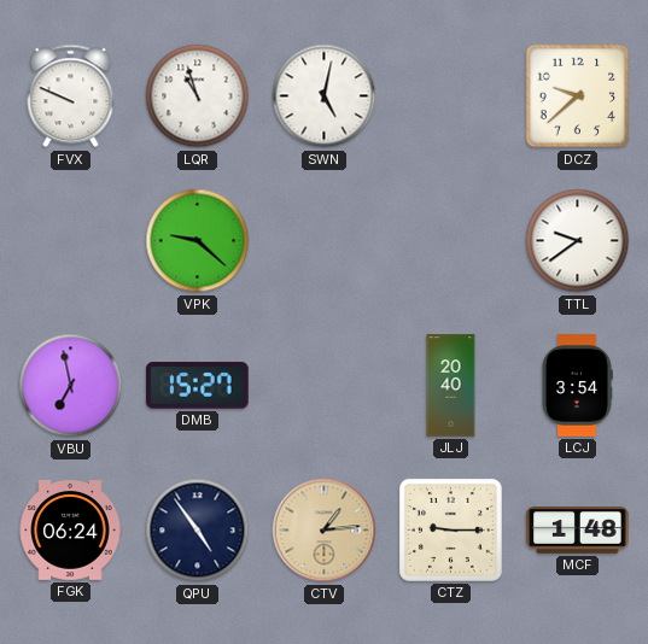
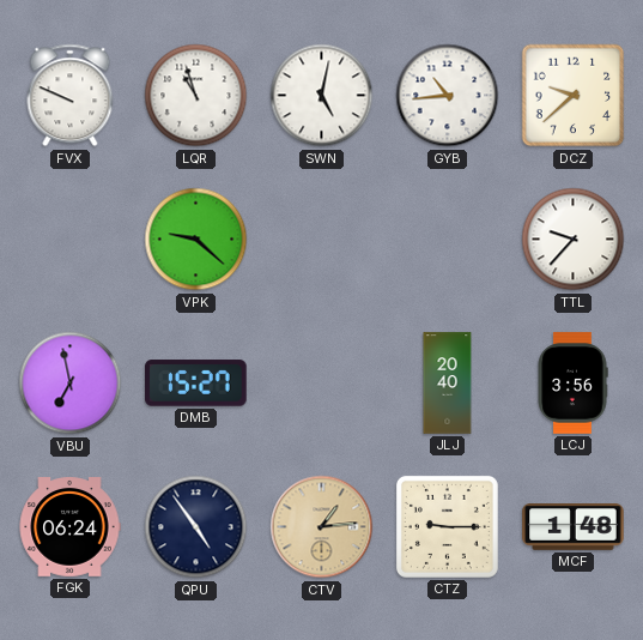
GYB: none -> 10:44 (448, 96)
TTL: 9:39 -> 9:37 (574, 240)
LCJ: 3:54 -> 3:56 (572, 384)
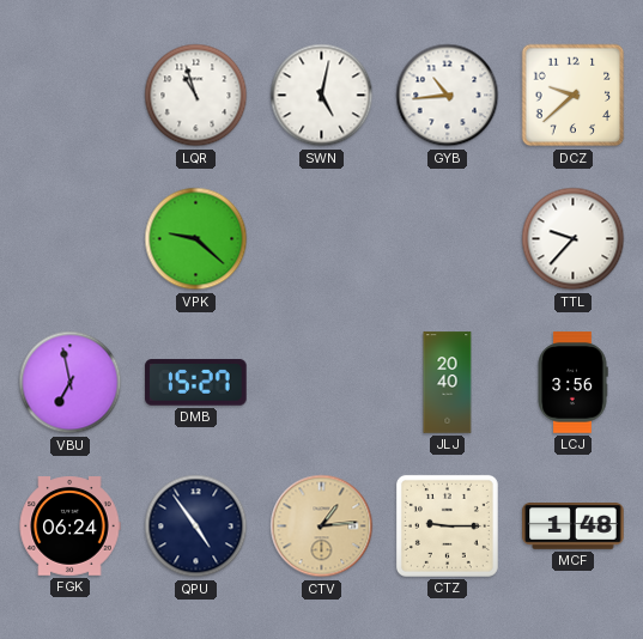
FVX: 9:49 -> none (71, 96)
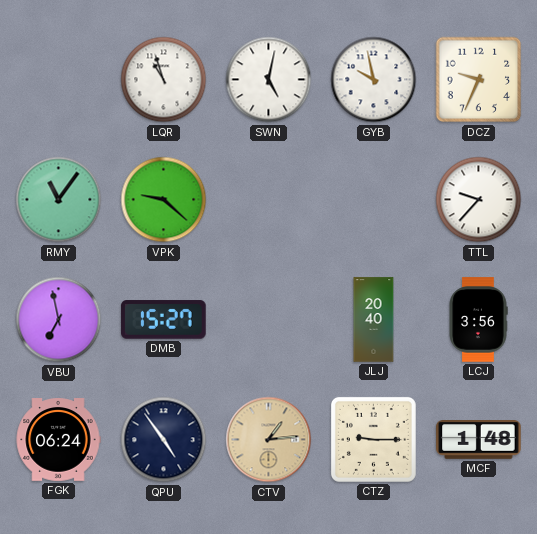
GYB: 10:44 -> 9:58 (374, 80)
DCZ: 9:38 -> 9:34 (479, 80)
RMY: none -> 11:06 (59, 200)
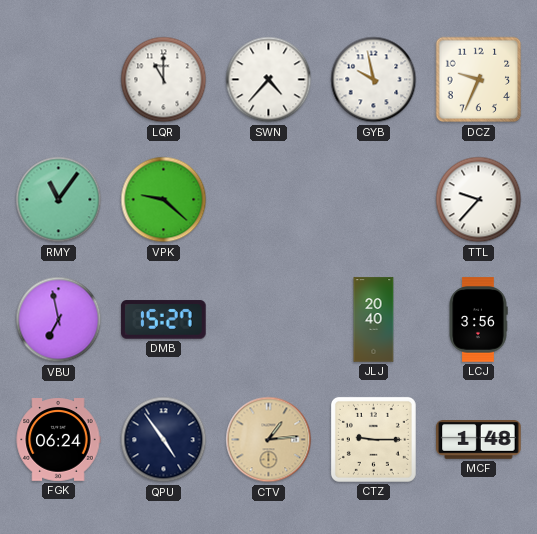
LQR: 10:57 -> 11:00 (164, 80)
SWN: 5:02 -> 4:37 (269, 80)
